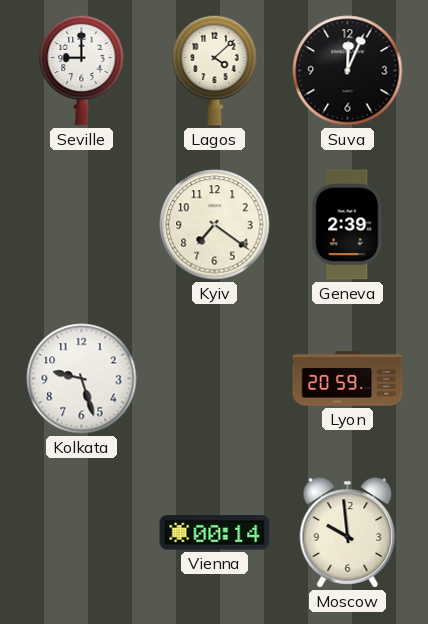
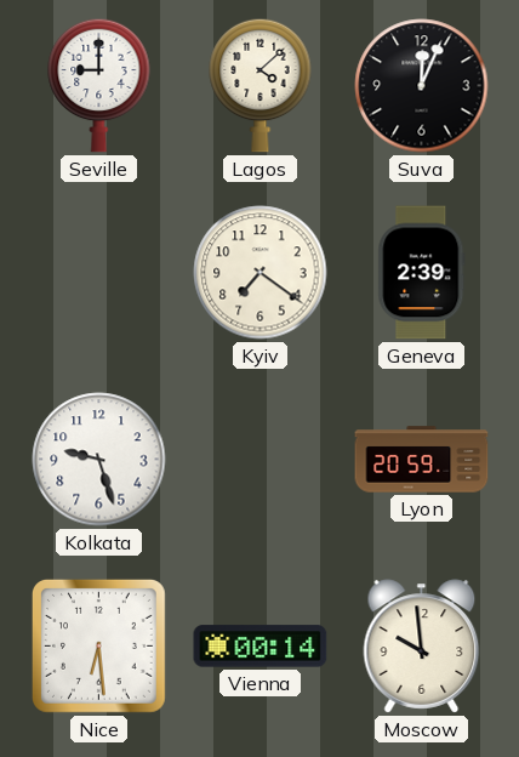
Nice: none -> 6:29 (98, 645)
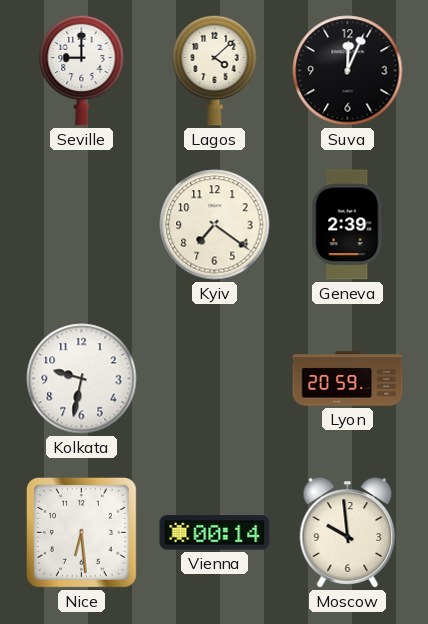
Kolkata: 9:27 -> 9:32 (82, 379)
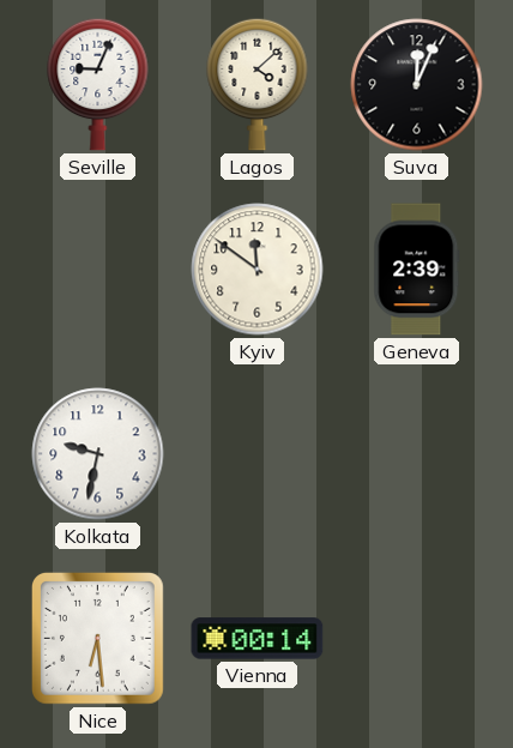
Seville: 9:00 -> 9:04 (98, 84)
Kyiv: 7:21 -> 11:51 (258, 270)
Lyon: 20:59 -> none (348, 379)
Moscow: 9:59 -> none (348, 533)
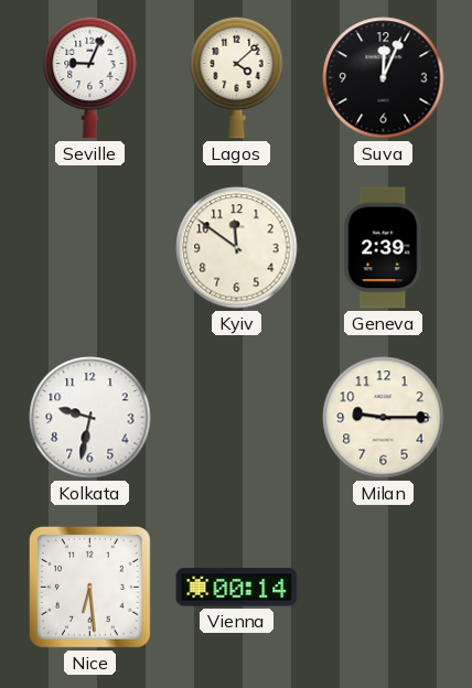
Milan: none -> 9:15 (384, 418)
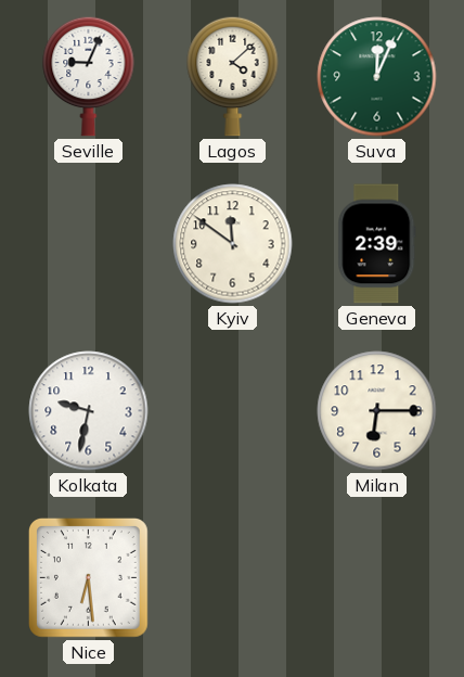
Suva dial: black -> green (377, 77)
Milan: 9:15 -> 6:15 (377, 411)
Vienna: 00:14 -> none (237, 588)
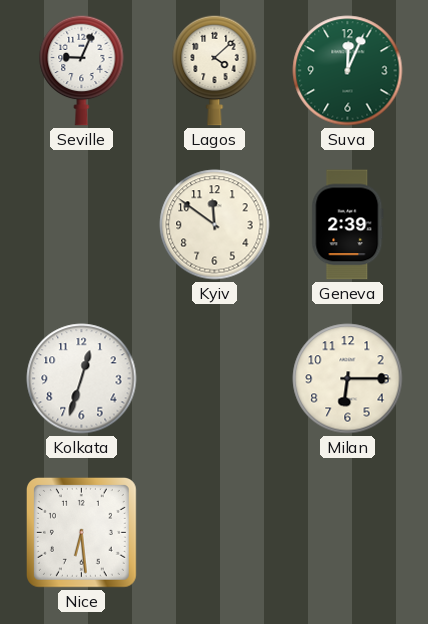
Kolkata: 9:32 -> 12:33 (82, 379)
